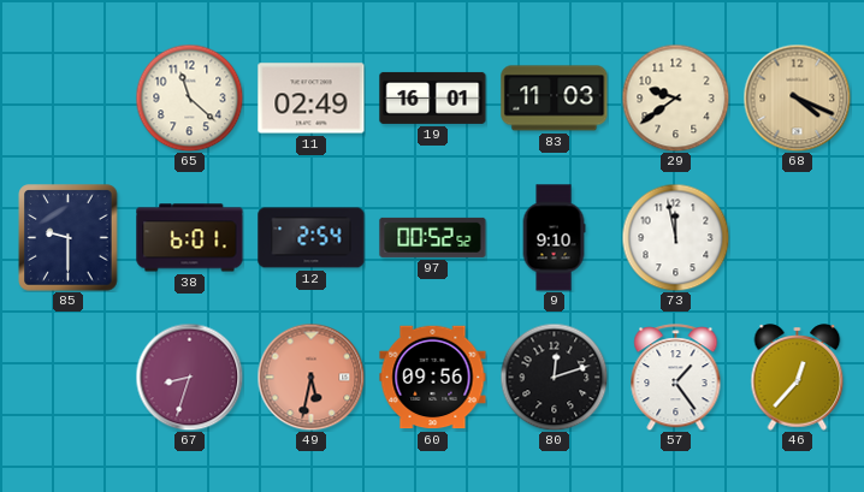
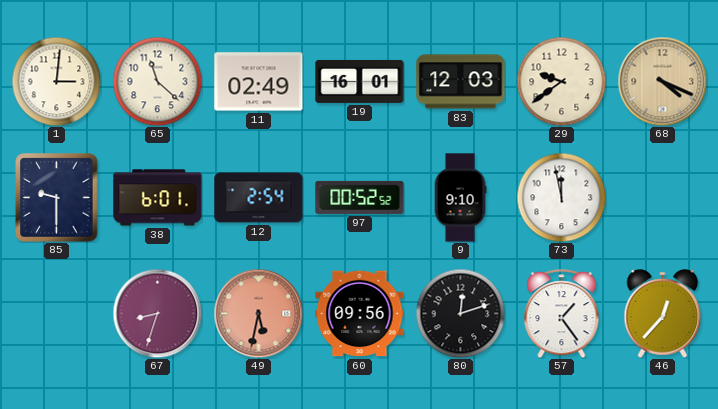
1: none -> 3:01 (56, 81)
83: 11:03 -> 12:03 (461, 82)
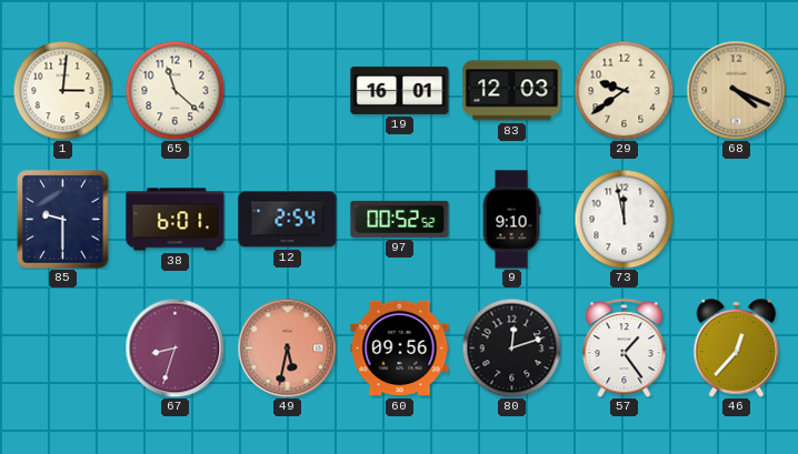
11: 02:49 -> none (259, 82)
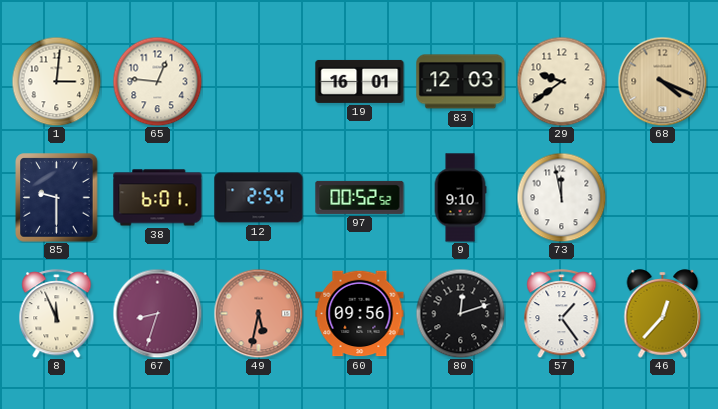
65: 11:22 -> 12:46 (157, 81)
8: none -> 11:56 (57, 314)
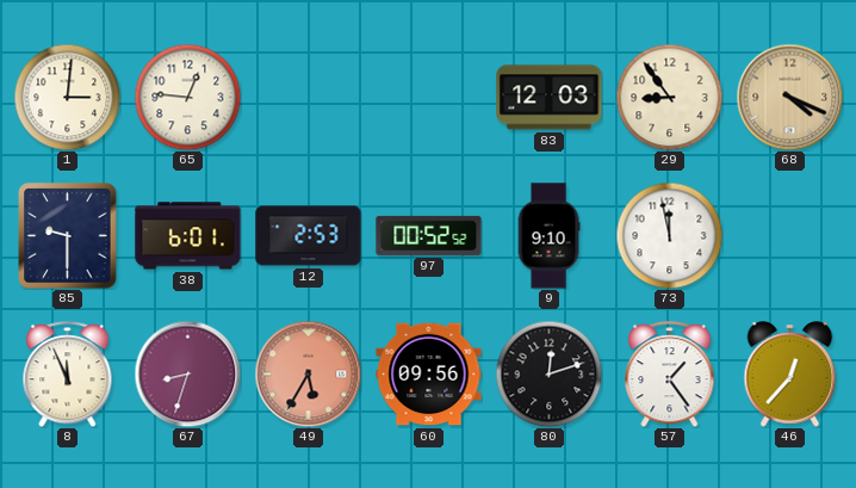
19: 16:01 -> none (360, 81)
29: 9:39 -> 8:54 (669, 97)
12: 2:54 -> 2:53 (309, 236)
49: 5:32 -> 5:35 (308, 373)
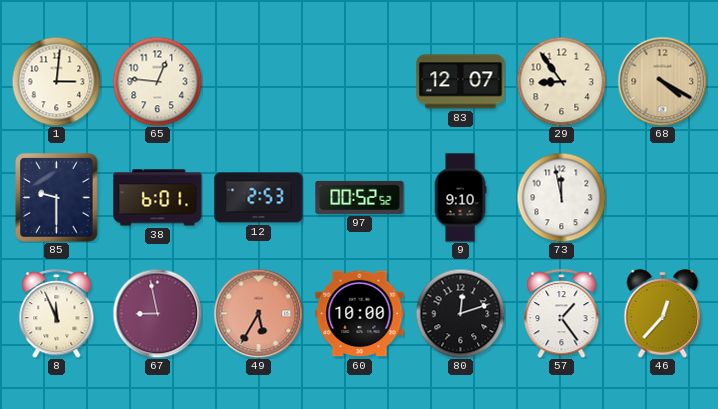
83: 12:03 -> 12:07 (461, 82)
68: 4:19 -> 4:20 (662, 81)
67: 8:33 -> 8:58 (157, 313)
60: 09:56 -> 10:00 (360, 314)
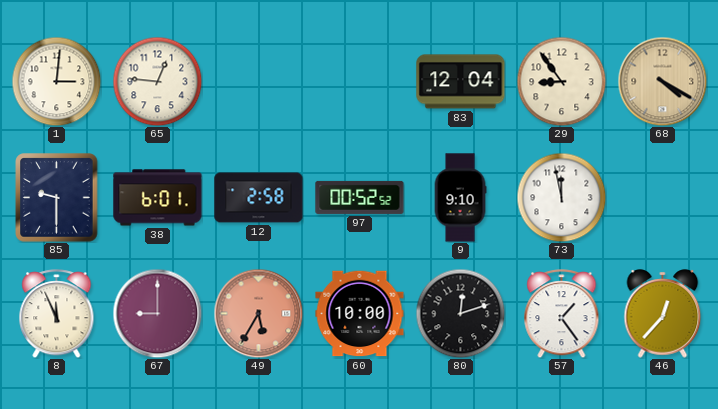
83: 12:07 -> 12:04 (461, 82)
12: 2:53 -> 2:58 (259, 198)
67: 8:58 -> 9:00 (157, 313)
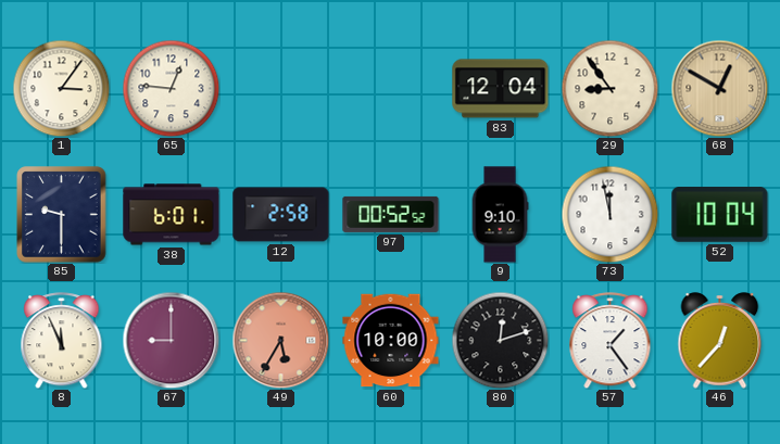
1: 3:01 -> 3:06 (61, 88)
68: 4:20 -> 12:50 (719, 88)
52: none -> 10:04 (720, 215)
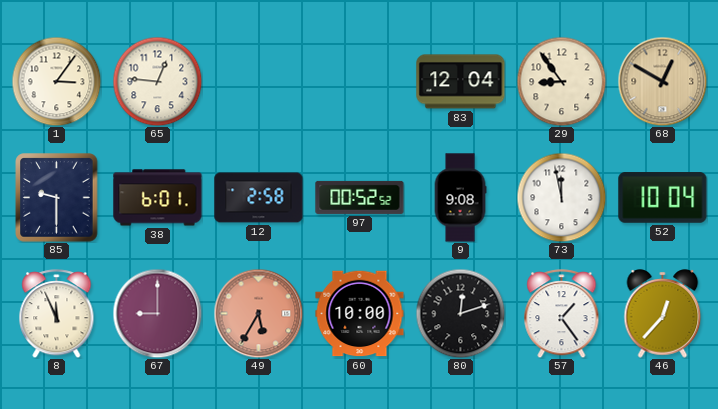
9: 9:10 -> 9:08 (460, 198)
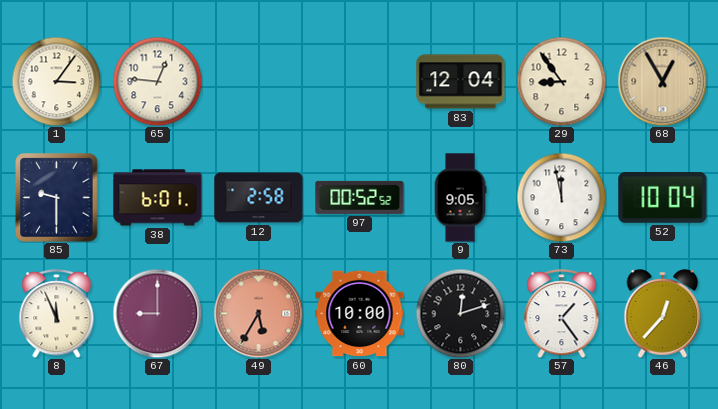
68: 12:50 -> 12:55 (662, 81)
9: 9:08 -> 9:05 (460, 198)
